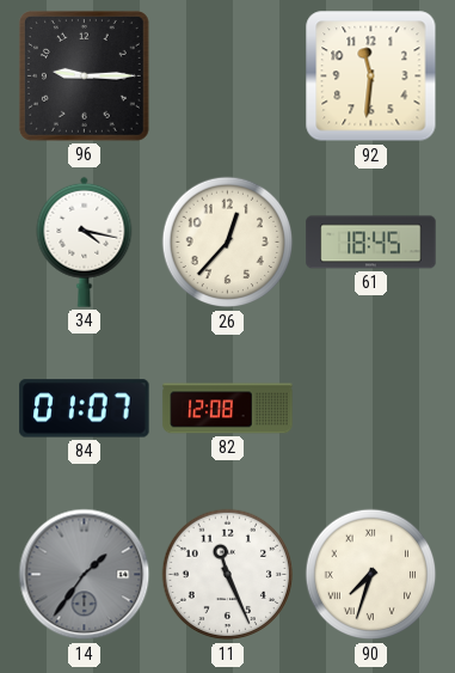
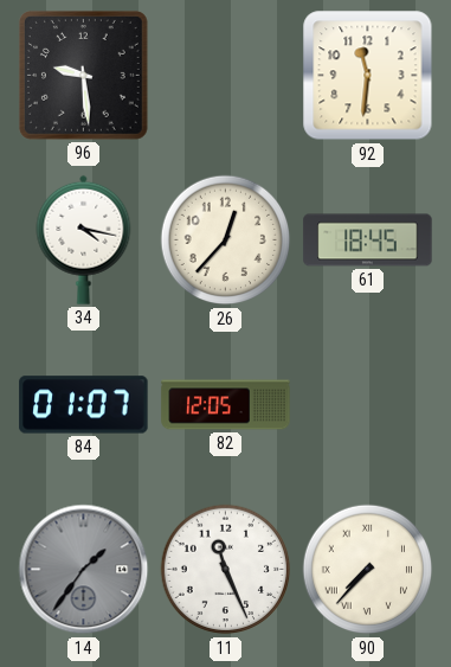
96: 9:15 -> 9:29 (83, 75)
82: 12:08 -> 12:05 (226, 405)
90: 7:33 -> 7:37 (368, 570)
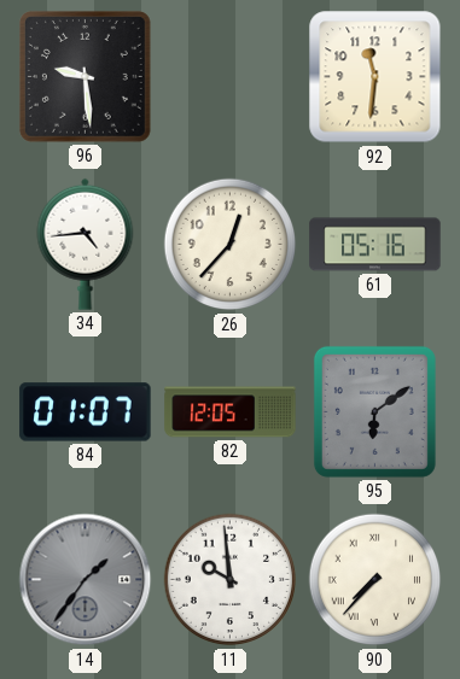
34: 4:17 -> 4:44 (86, 244)
61: 18:45 -> 05:16 (375, 245)
95: none -> 6:09 (374, 411)
11: 11:26 -> 9:59 (231, 580)
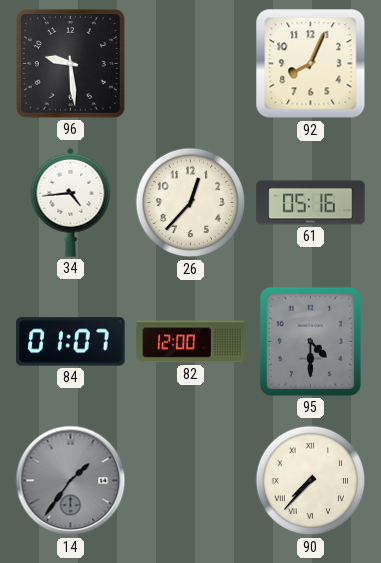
92: 11:31 -> 8:04 (311, 64)
82: 12:05 -> 12:00 (191, 342)
95: 6:09 -> 4:30 (310, 341)
11: 9:59 -> none (231, 580)
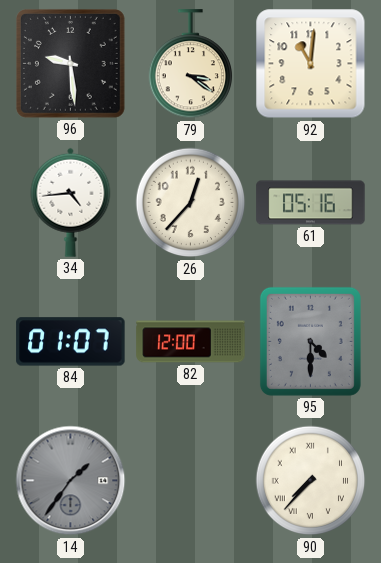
79: none -> 3:21 (190, 64)
92: 8:04 -> 11:01 (311, 64)
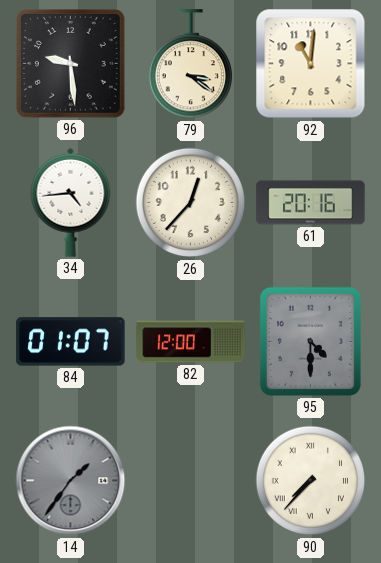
61: 05:16 -> 20:16 (311, 203)
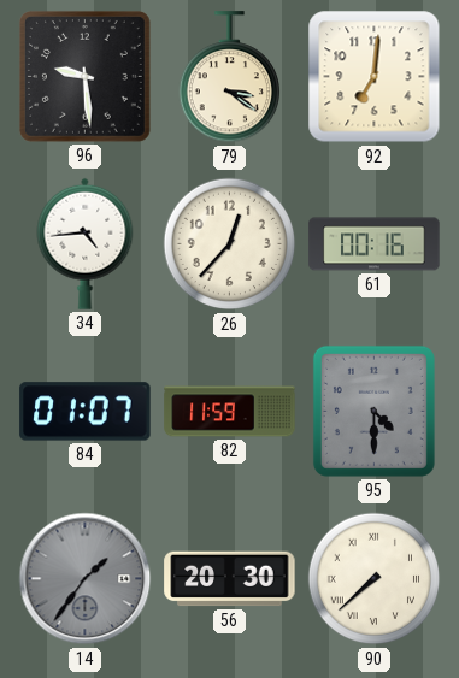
92: 11:01 -> 7:01 (375, 77)
61: 20:16 -> 00:16 (375, 244)
82: 12:00 -> 11:59 (230, 412)
56: none -> 20:30 (230, 579)
90: 7:37 -> 7:38 (375, 579)
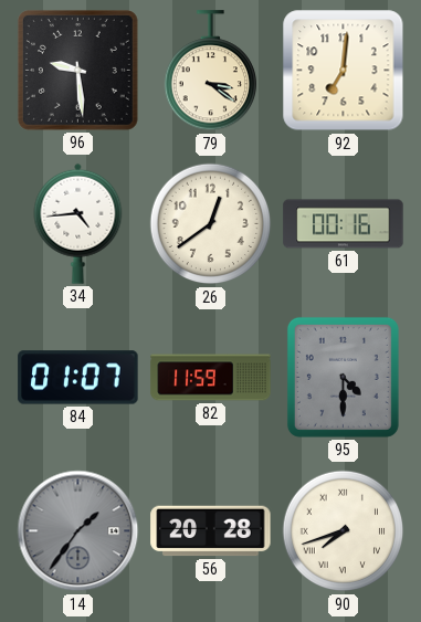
26: 12:37 -> 12:39 (211, 224)
56: 20:30 -> 20:28 (211, 531)
90: 7:38 -> 7:42 (344, 531)
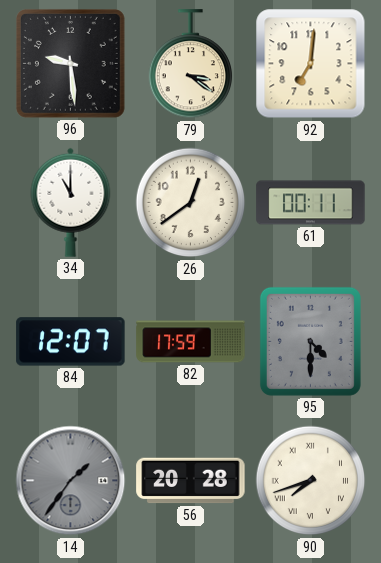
34: 4:44 -> 11:00 (71, 202)
61: 00:16 -> 00:11 (311, 203)
84: 01:07 -> 12:07 (71, 342)
82: 11:59 -> 17:59 (191, 342)
